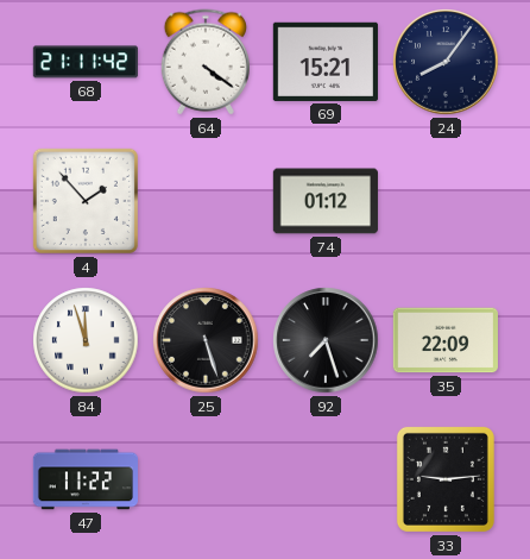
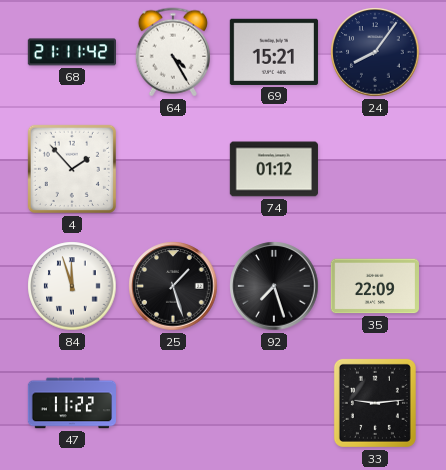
64: 4:21 -> 4:25 (172, 52)
25: 5:27 -> 1:27 (173, 286)
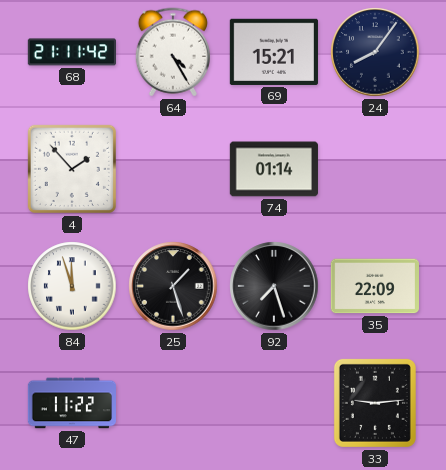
74: 01:12 -> 01:14 (274, 169)
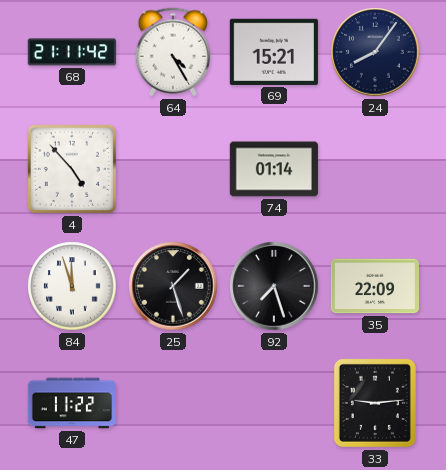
4: 1:53 -> 4:53 (72, 169)
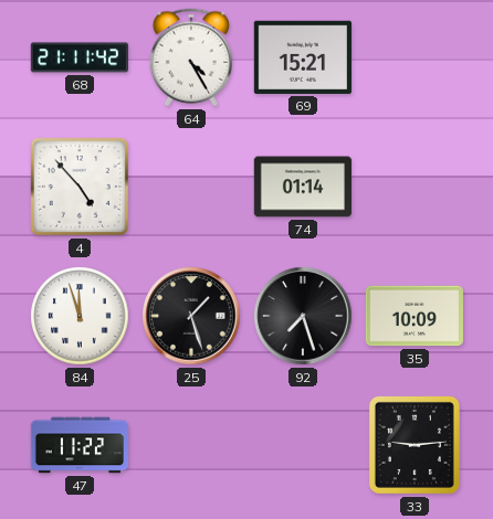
24: 8:06 -> none (375, 52)
35: 22:09 -> 10:09 (413, 316)
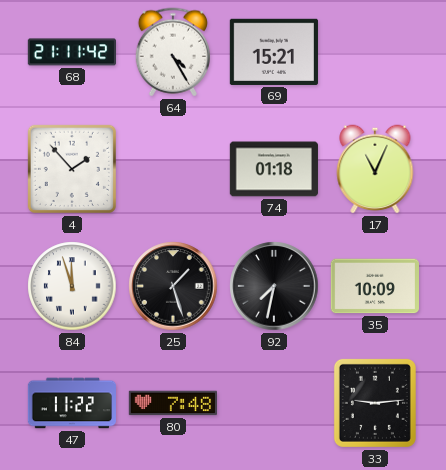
4: 4:53 -> 1:53 (72, 169)
74: 01:14 -> 01:18 (274, 169)
17: none -> 11:04 (375, 169)
92: 7:27 -> 7:32 (274, 286)
80: none -> 7:48 (172, 403)
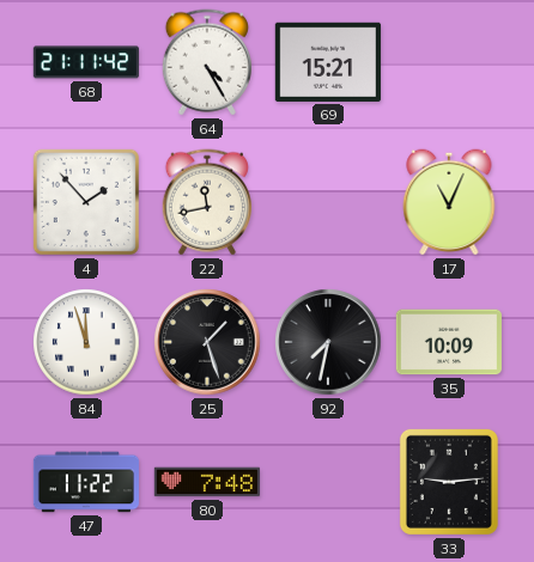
22: none -> 11:43 (206, 202)
74: 01:18 -> none (274, 169)
